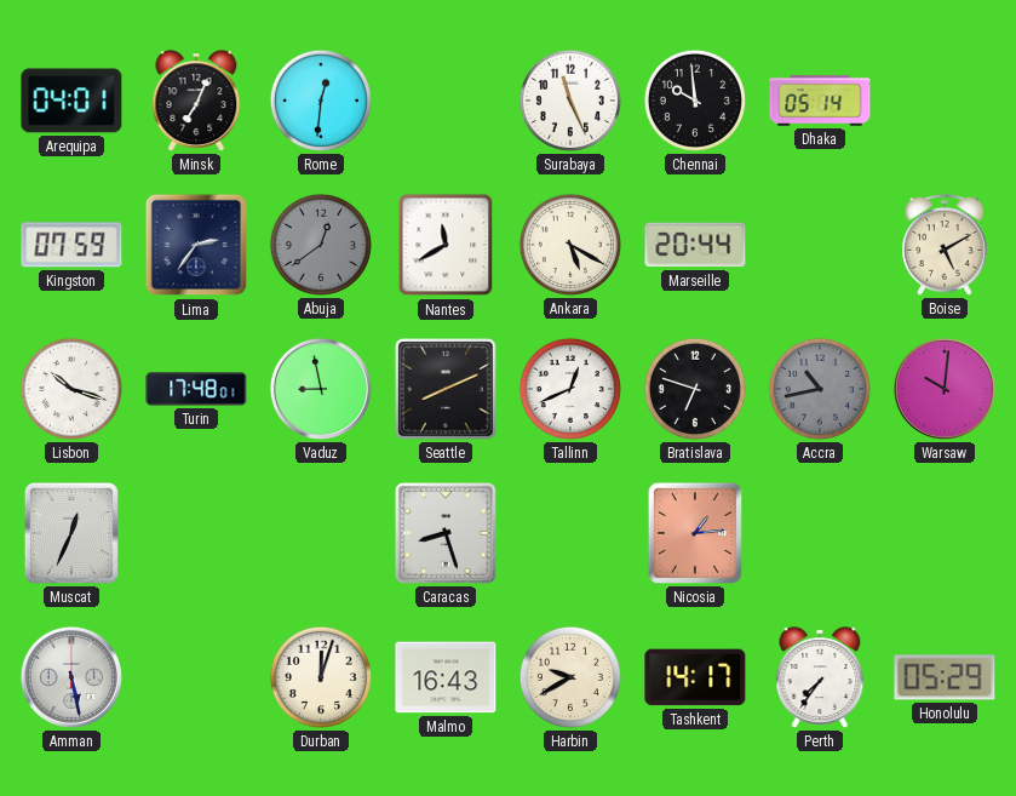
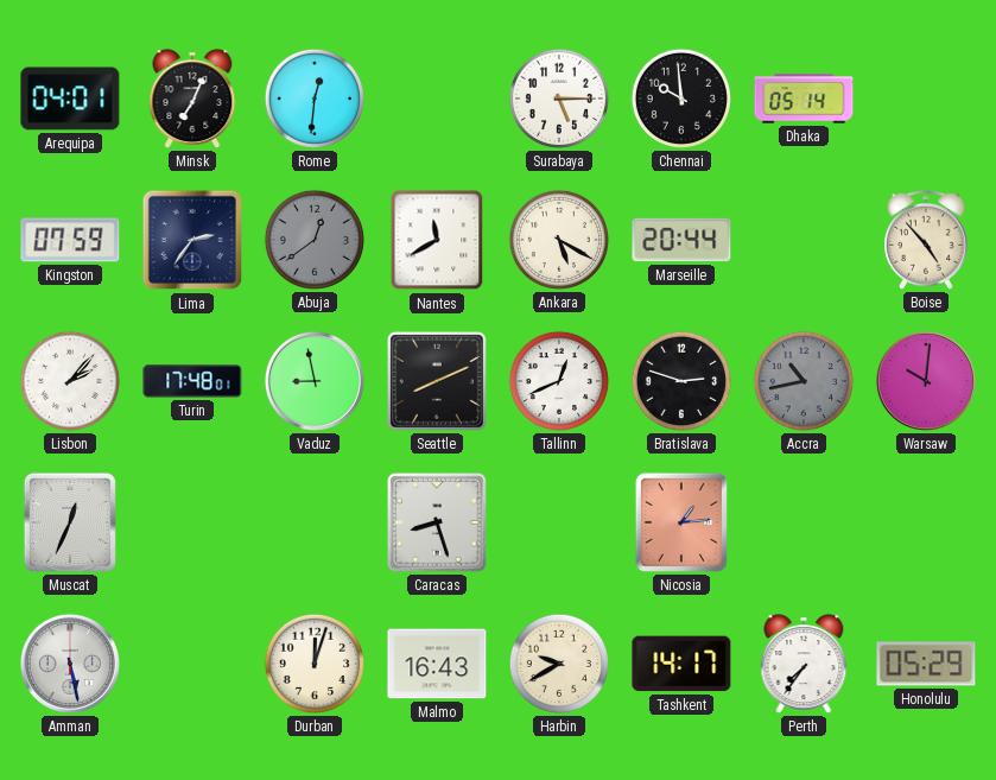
Surabaya: 11:26 -> 5:15 (559, 99)
Boise: 5:10 -> 4:53 (927, 240)
Lisbon: 10:18 -> 2:07 (70, 381)
Bratislava: 6:48 -> 2:48 (681, 381)
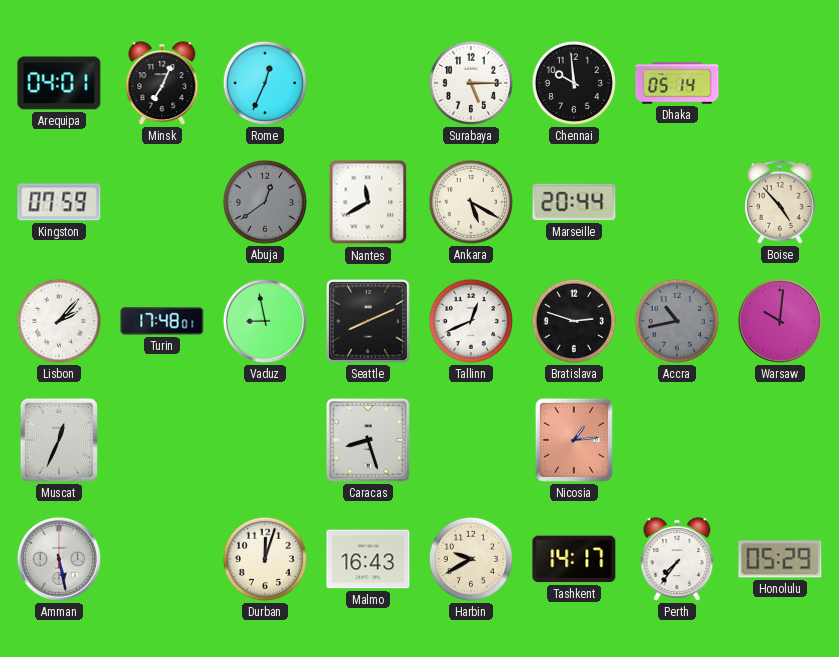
Rome: 12:31 -> 12:34 (265, 83)
Lima: 2:36 -> none (192, 240)
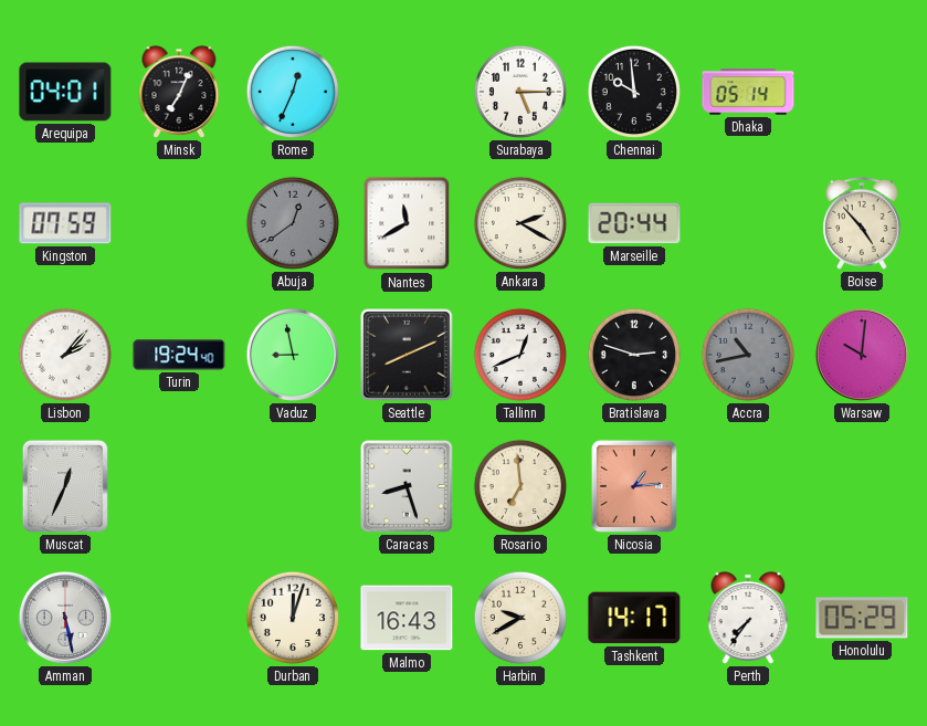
Ankara: 5:20 -> 2:20 (520, 223)
Turin: 17:48 -> 19:24 (179, 355)
Rosario: none -> 6:59 (520, 486)
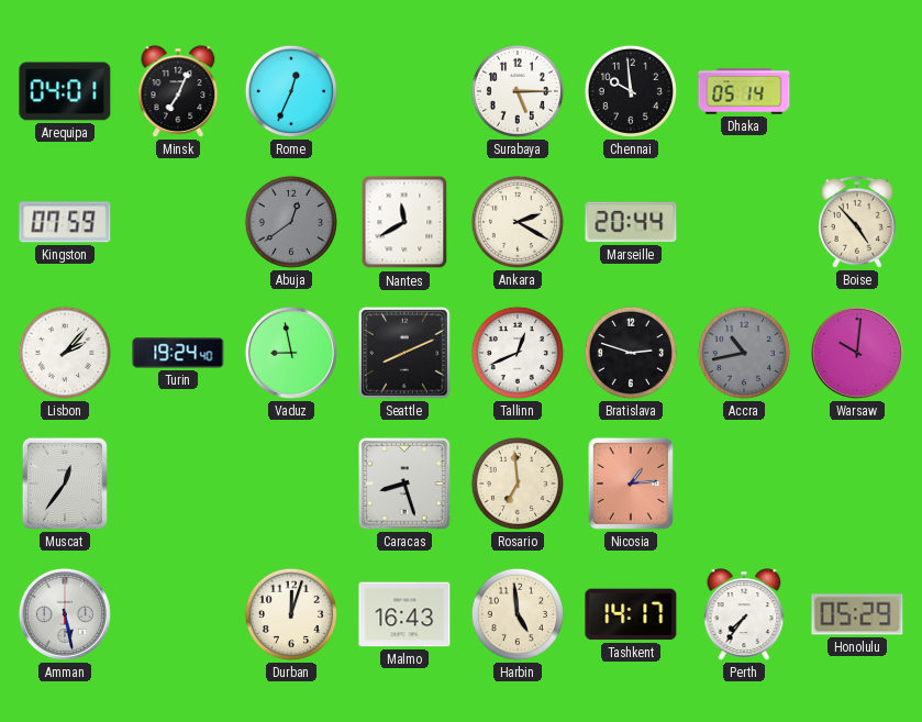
Muscat: 12:34 -> 12:36 (65, 484)
Harbin: 9:40 -> 4:59 (518, 614)
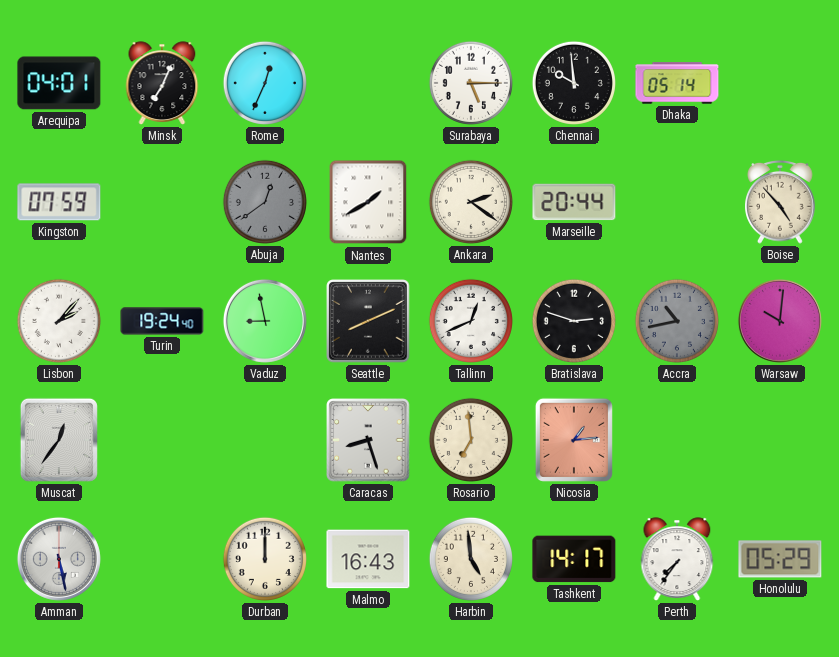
Nantes: 11:40 -> 1:40 (368, 202)
Ankara: 2:20 -> 2:21 (471, 202)
Durban: 12:03 -> 12:00 (265, 559)
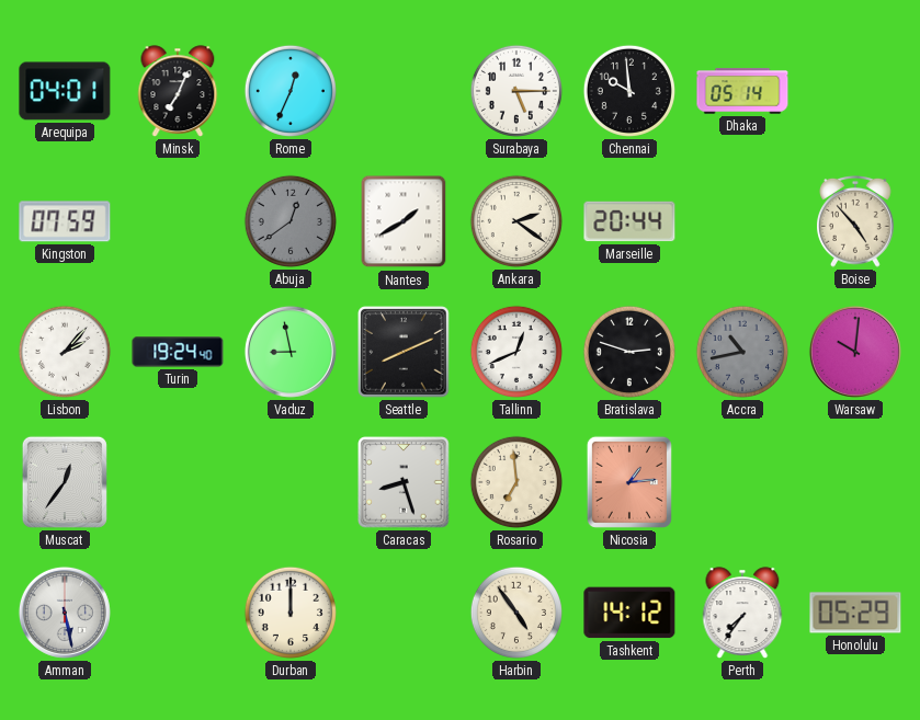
Malmo: 16:43 -> none (368, 559)
Harbin: 4:59 -> 4:54 (516, 613)
Tashkent: 14:17 -> 14:12 (629, 613)
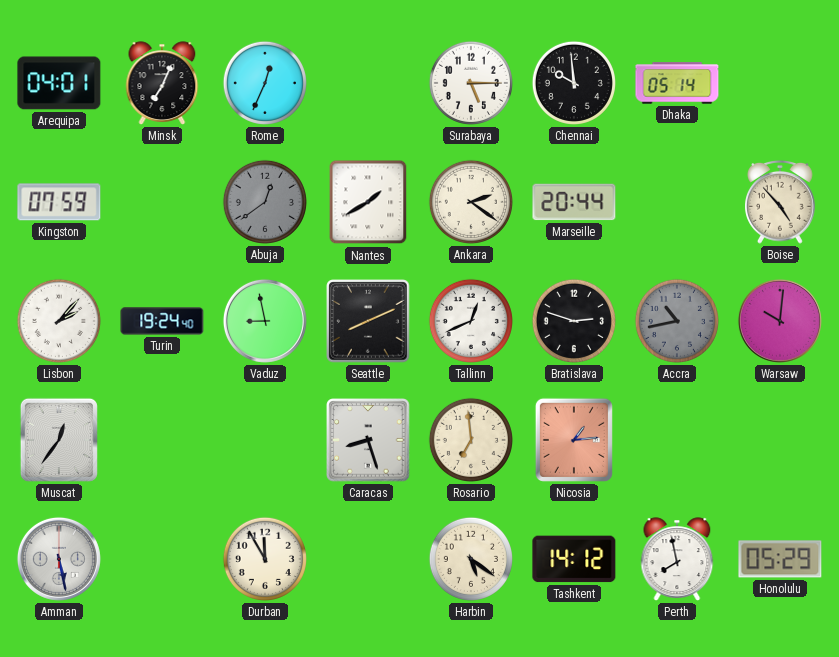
Durban: 12:00 -> 11:55 (265, 559)
Harbin: 4:54 -> 5:21 (471, 559)
Perth: 7:36 -> 7:58 (677, 559)
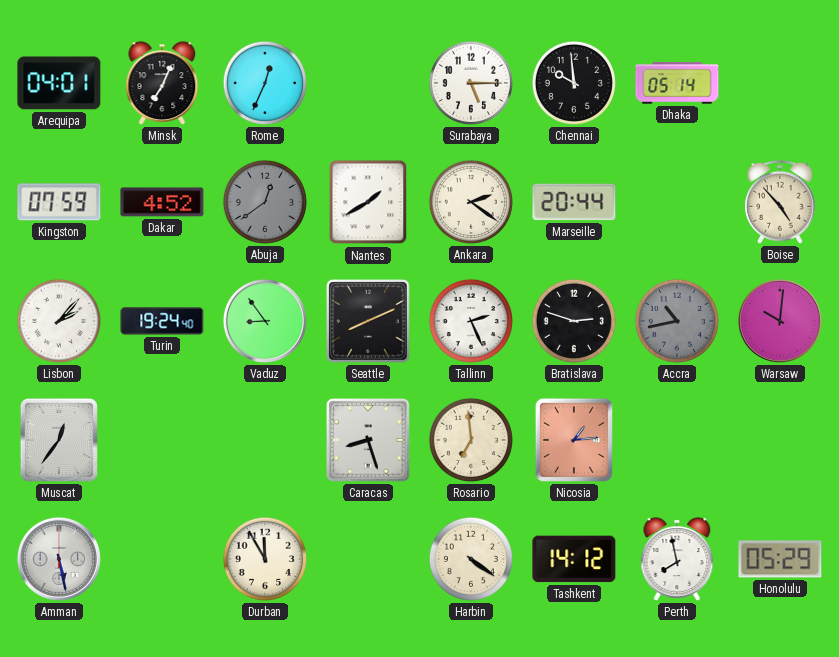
Dakar: none -> 4:52 (162, 202)
Vaduz: 8:58 -> 8:54 (265, 321)
Tallinn: 12:41 -> 2:26 (471, 321)
Harbin: 5:21 -> 4:21 (471, 559)
